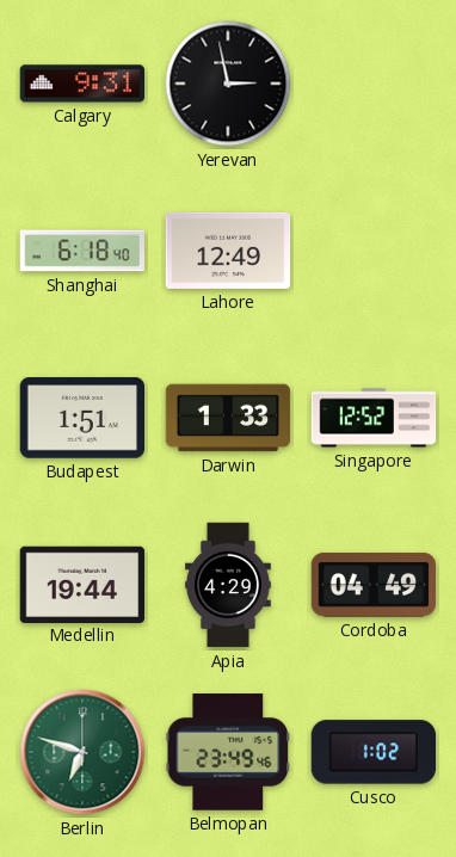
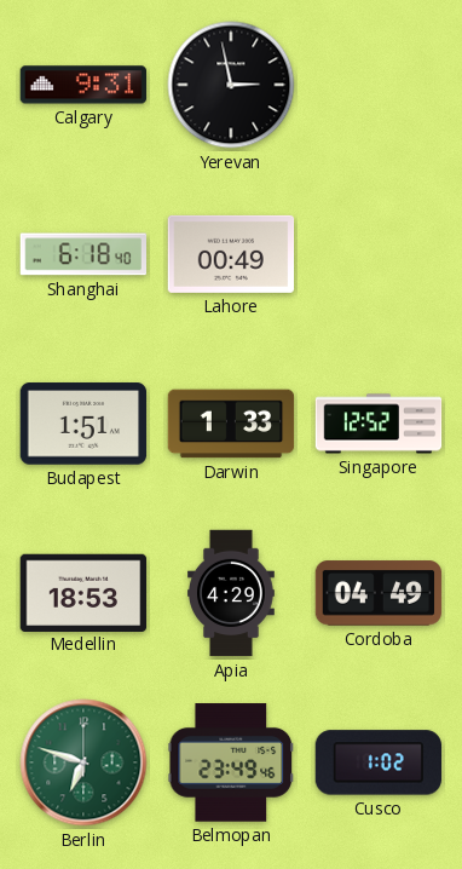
Lahore: 12:49 -> 00:49 (231, 254)
Medellin: 19:44 -> 18:53 (83, 592)
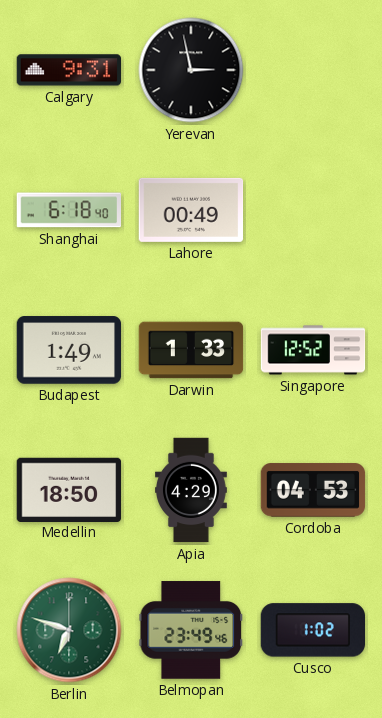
Budapest: 1:51 -> 1:49 (69, 350)
Medellin: 18:53 -> 18:50 (69, 489)
Cordoba: 04:49 -> 04:53 (313, 490)
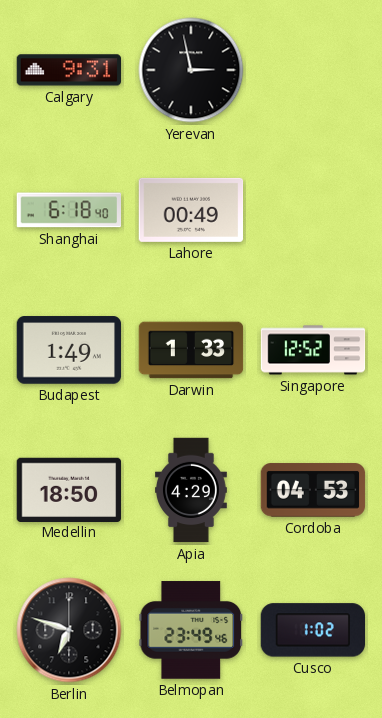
Berlin dial: green -> black (69, 630)
